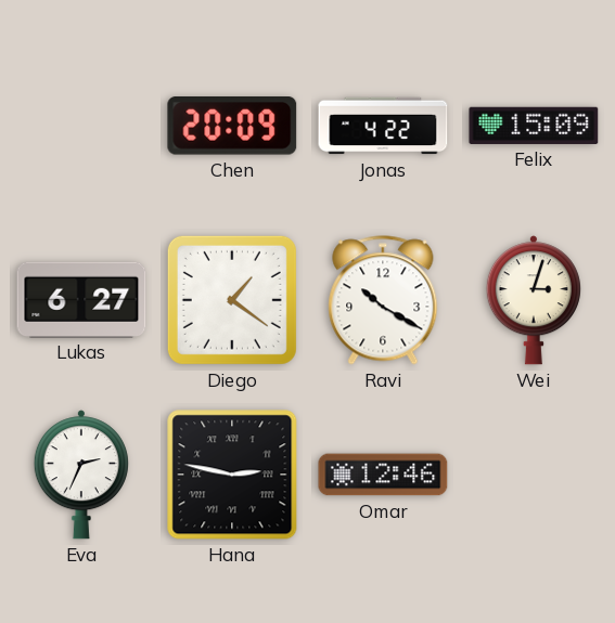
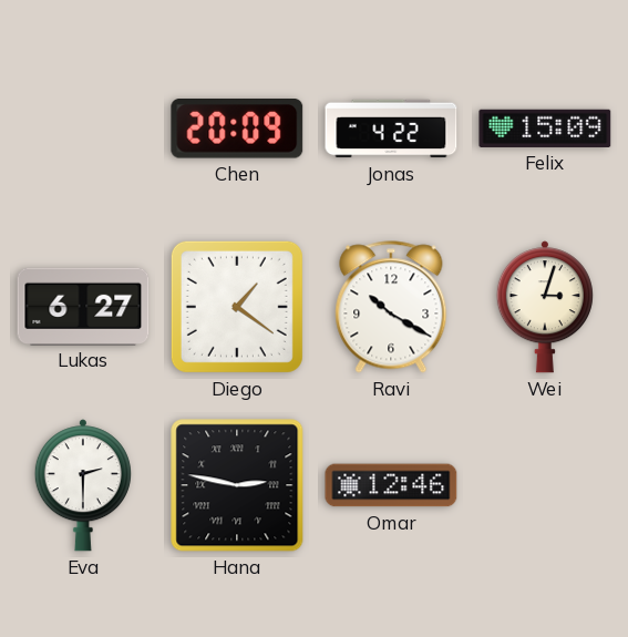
Eva: 2:34 -> 2:30 (83, 485)
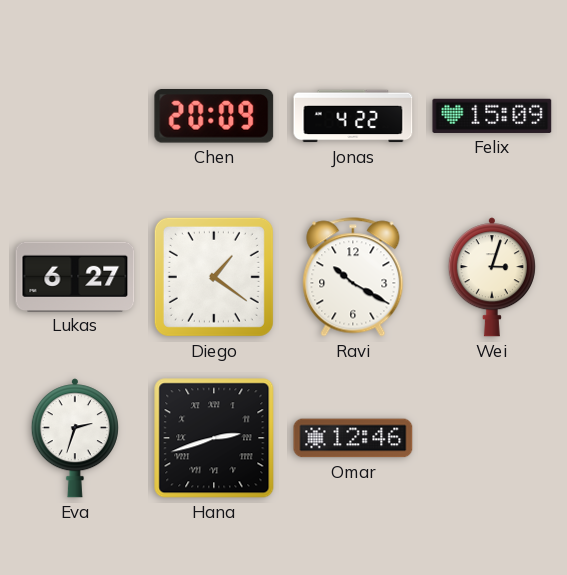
Eva: 2:30 -> 2:33 (75, 438)
Hana: 2:47 -> 2:42 (214, 438)
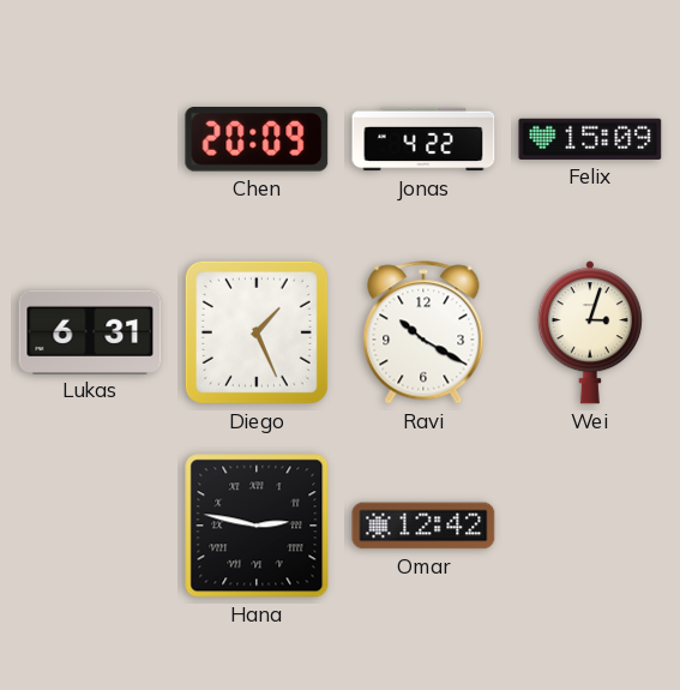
Lukas: 6:27 -> 6:31 (90, 331)
Diego: 1:21 -> 1:26 (257, 332)
Eva: 2:33 -> none (75, 438)
Hana: 2:42 -> 2:47 (257, 526)
Omar: 12:46 -> 12:42 (423, 526)
